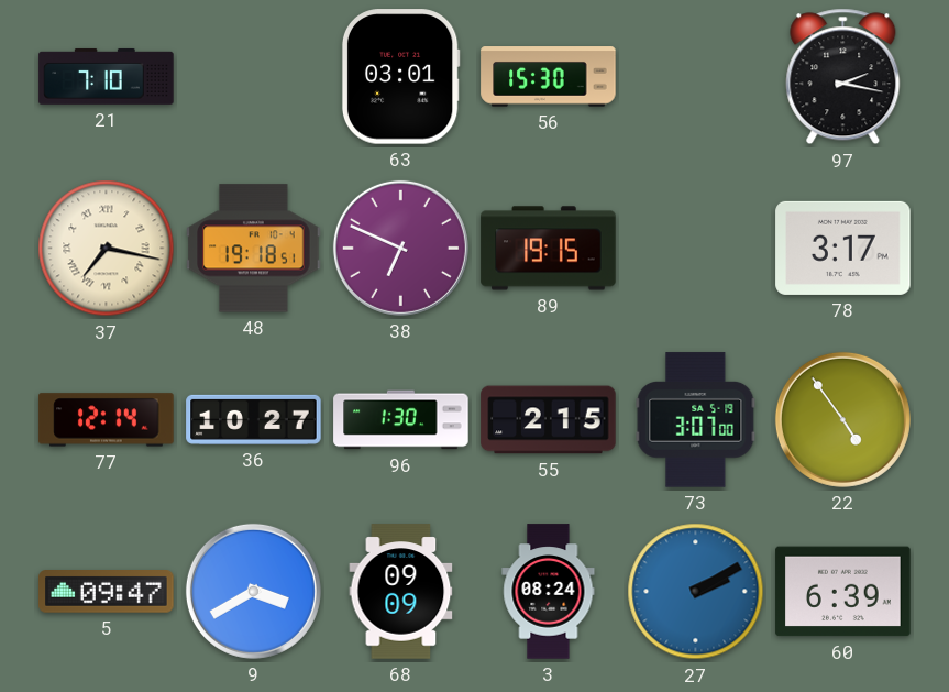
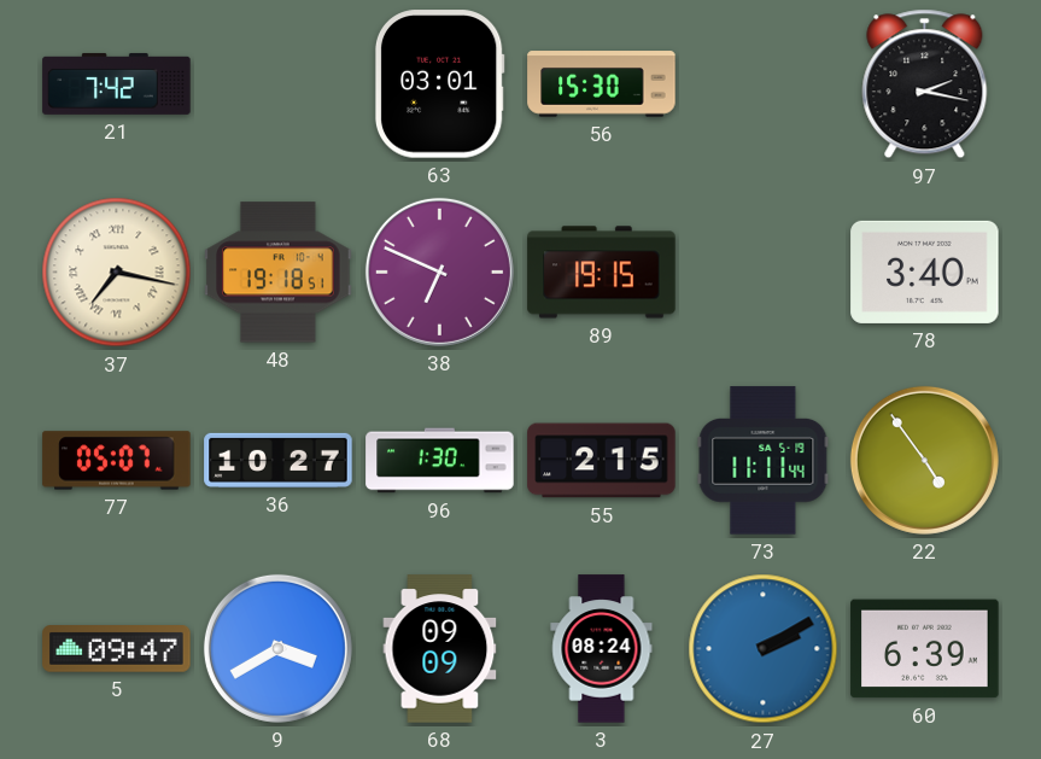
21: 7:10 -> 7:42 (117, 83)
78: 3:17 -> 3:40 (925, 272)
77: 12:14 -> 05:07 (117, 461)
73: 3:07 -> 11:11 (764, 461)
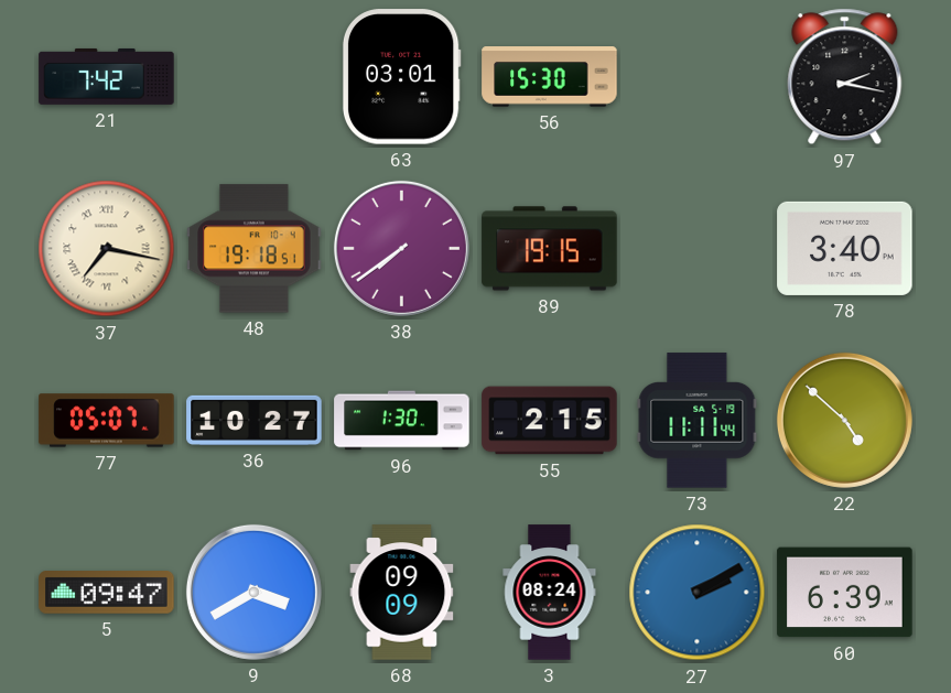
38: 6:49 -> 7:39 (401, 248)
22: 4:54 -> 4:52 (844, 420)
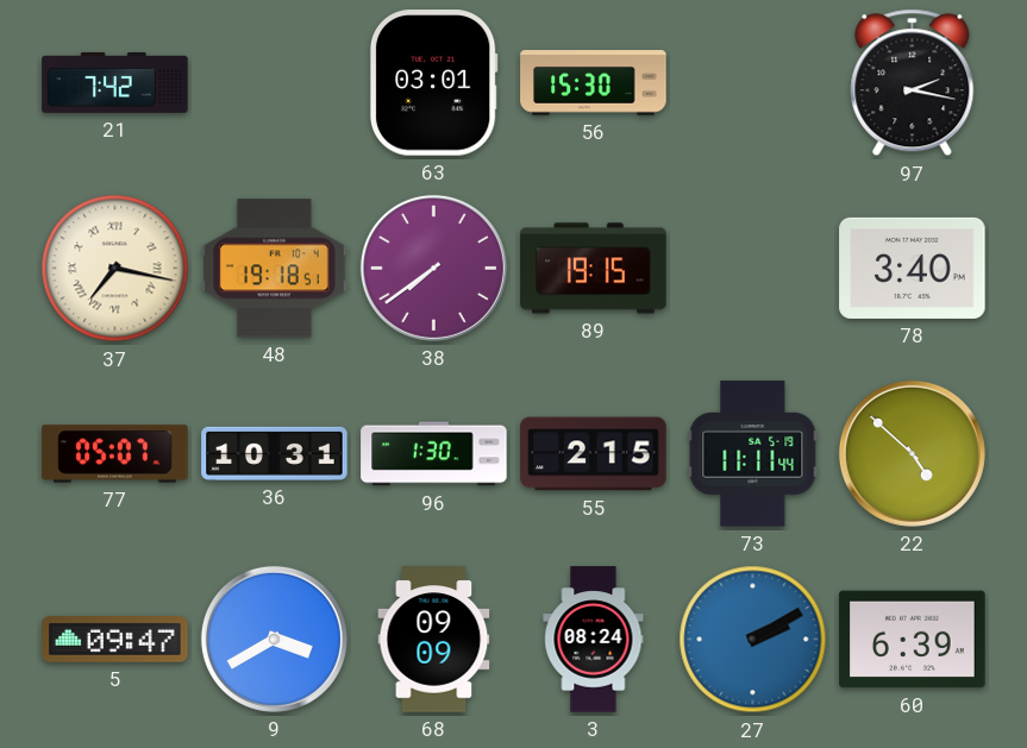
36: 10:27 -> 10:31 (275, 453)
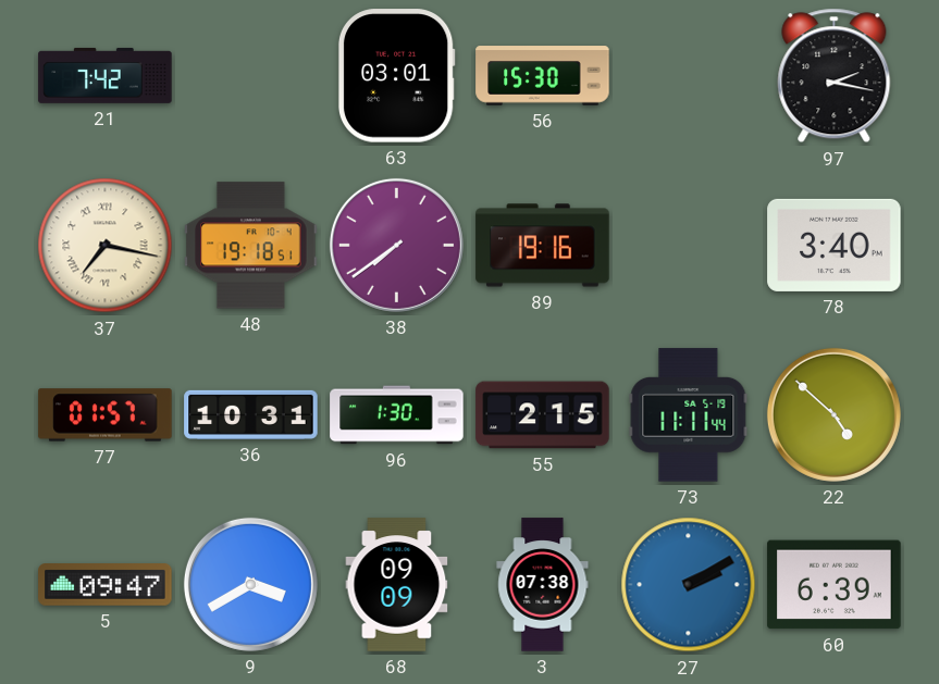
89: 19:15 -> 19:16 (543, 246)
77: 05:07 -> 01:57 (106, 415)
3: 08:24 -> 07:38 (543, 585)
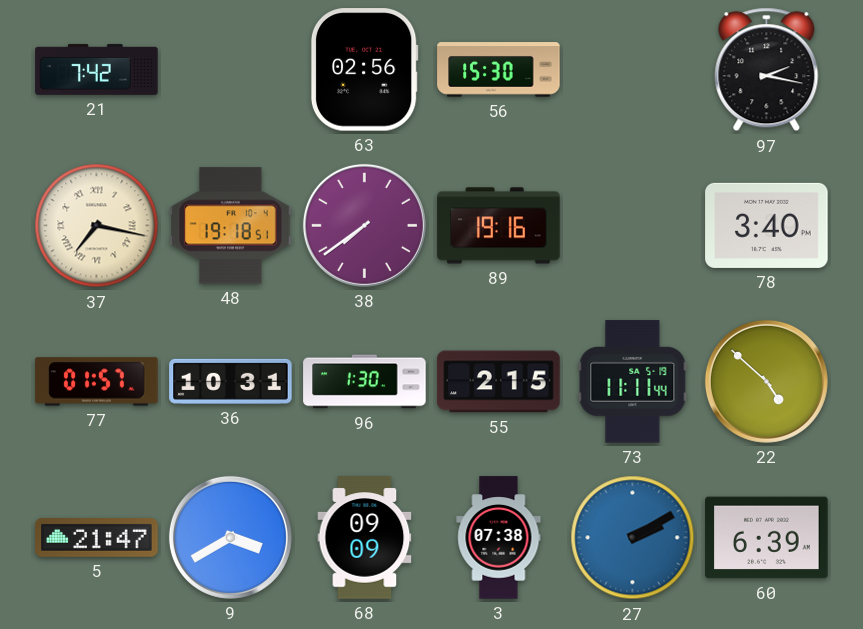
63: 03:01 -> 02:56 (364, 70)
5: 09:47 -> 21:47 (97, 538)
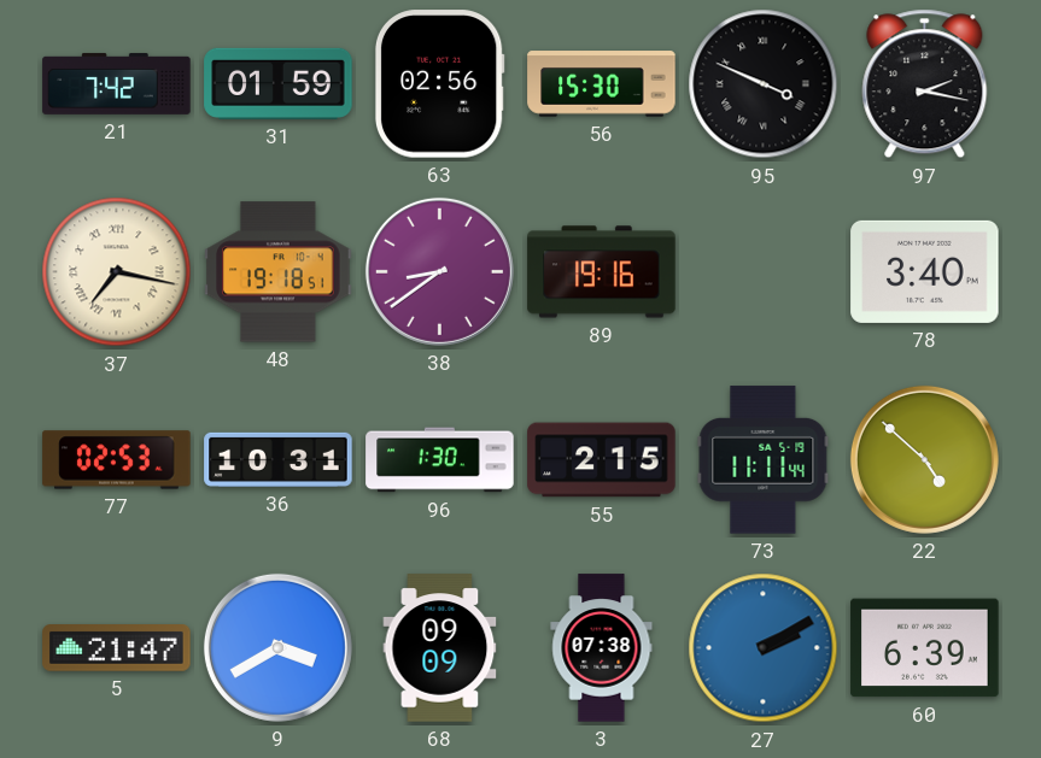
31: none -> 01:59 (279, 83)
95: none -> 3:49 (764, 84)
38: 7:39 -> 8:39 (439, 271)
77: 01:57 -> 02:53 (117, 460)
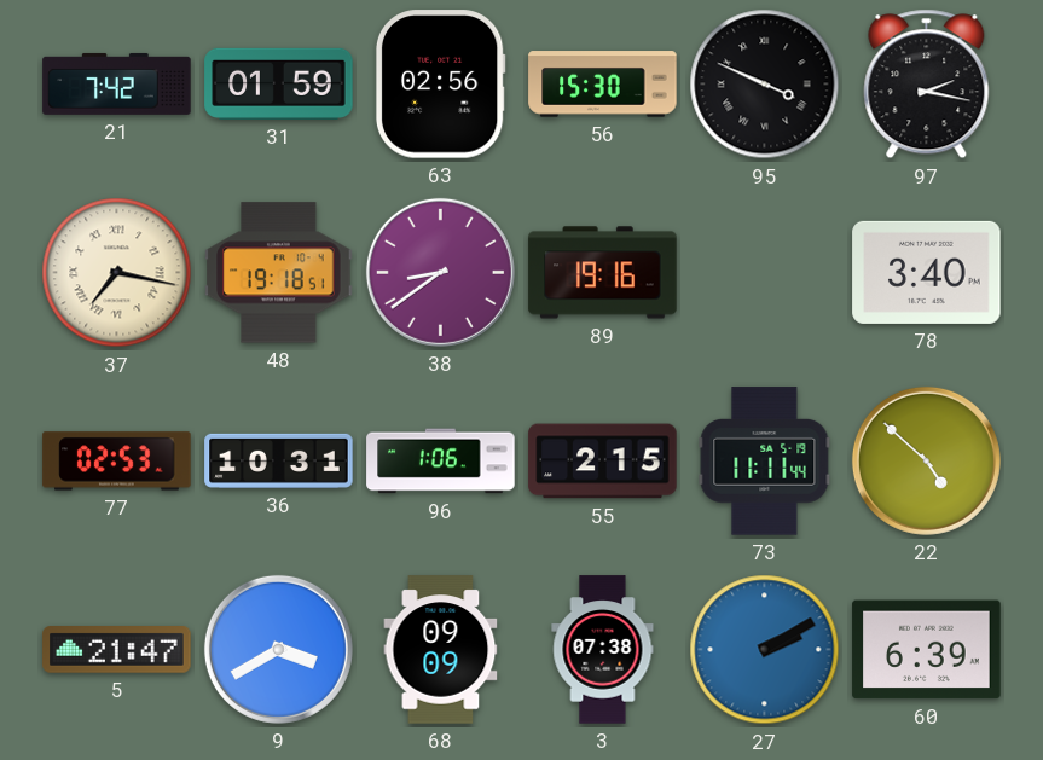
96: 1:30 -> 1:06 (441, 462)
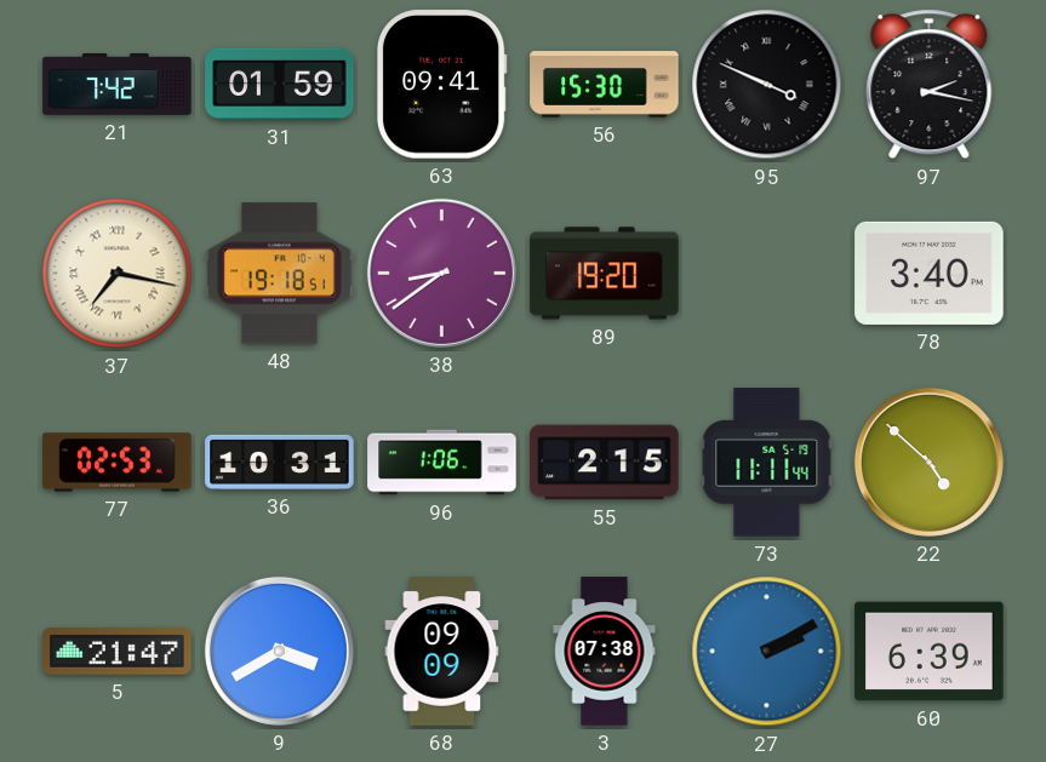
63: 02:56 -> 09:41 (441, 85)
89: 19:16 -> 19:20 (605, 274)
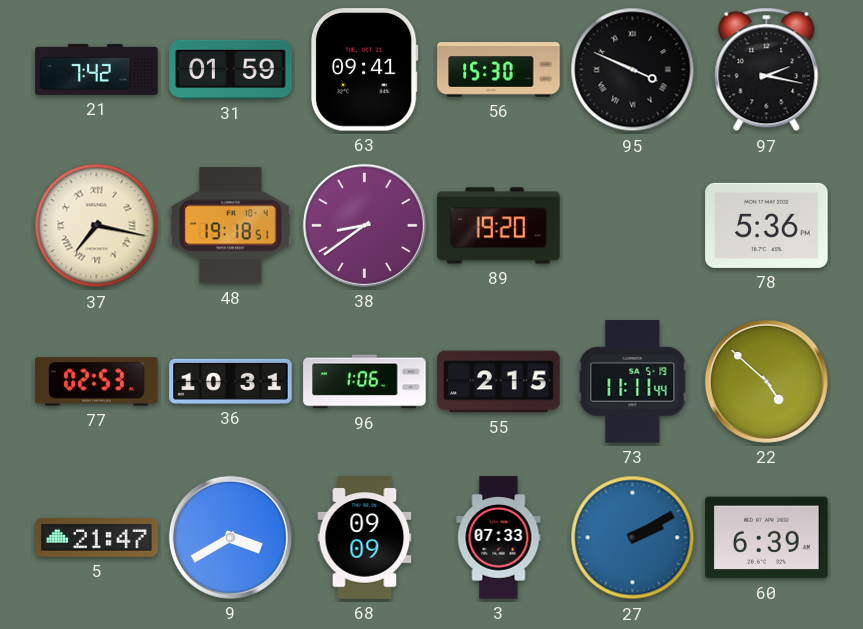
78: 3:40 -> 5:36 (767, 225)
3: 07:38 -> 07:33 (499, 538)
